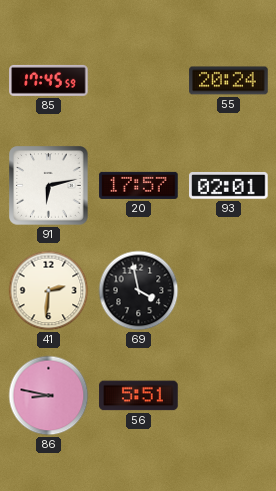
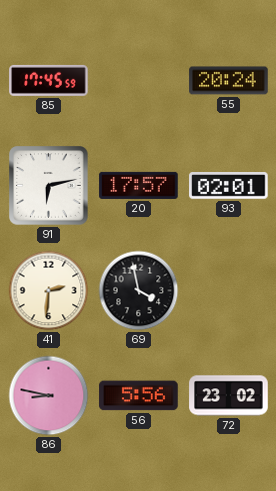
56: 5:51 -> 5:56 (139, 396)
72: none -> 23:02 (229, 396)
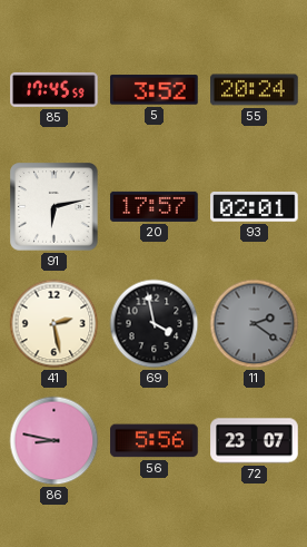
5: none -> 3:52 (155, 90)
41: 2:31 -> 2:28 (55, 324)
11: none -> 2:21 (255, 324)
72: 23:02 -> 23:07 (255, 441)
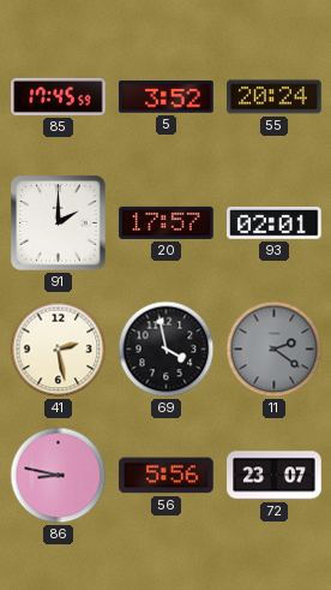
91: 6:13 -> 2:00 (59, 224)
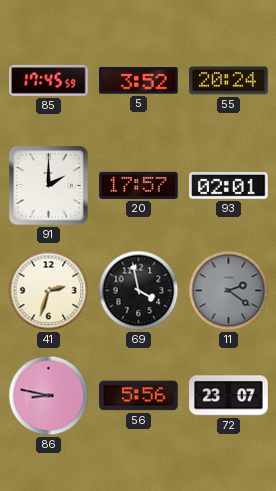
41: 2:28 -> 2:33 (49, 291)
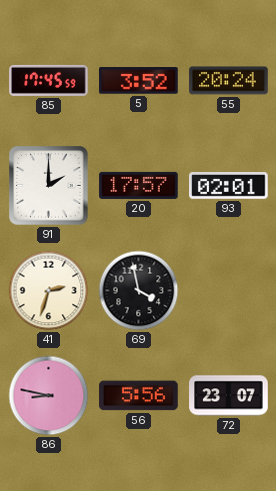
11: 2:21 -> none (229, 291)
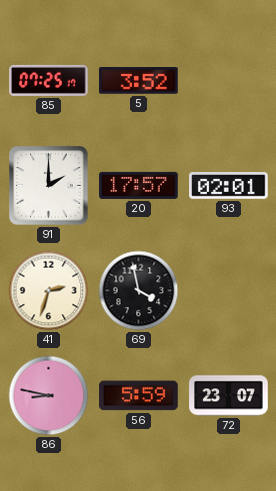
85: 17:45 -> 07:25 (49, 80)
55: 20:24 -> none (229, 81)
56: 5:56 -> 5:59 (139, 396)
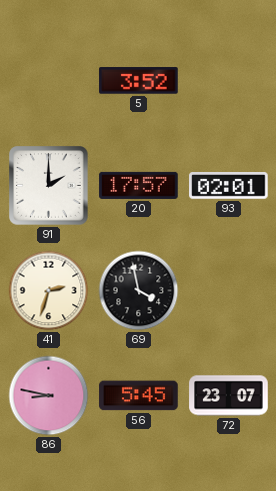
85: 07:25 -> none (49, 80)
56: 5:59 -> 5:45 (139, 396)
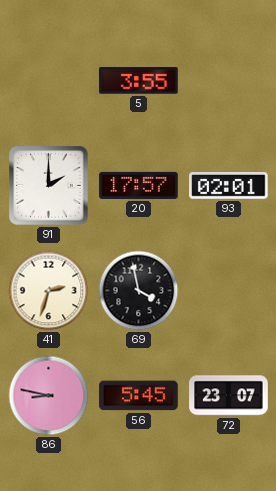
5: 3:52 -> 3:55 (139, 81)
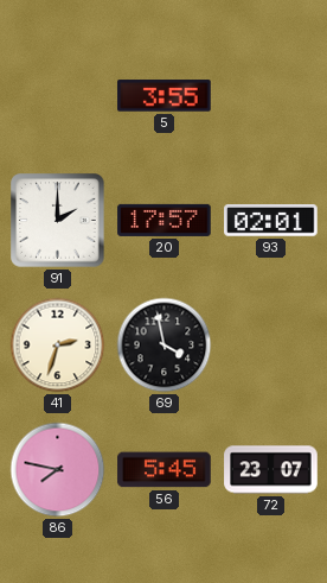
86: 8:47 -> 7:47 (58, 470)
